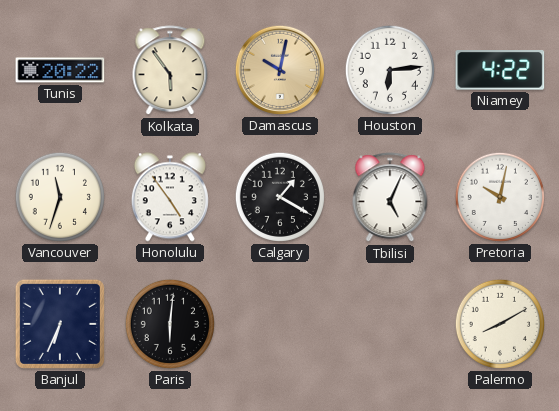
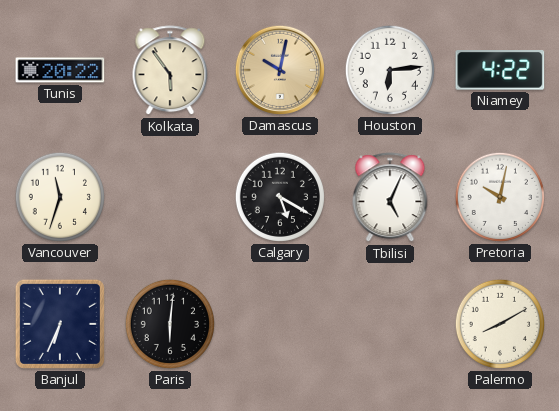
Honolulu: 4:54 -> none (170, 197)
Calgary: 1:20 -> 5:20 (280, 197)
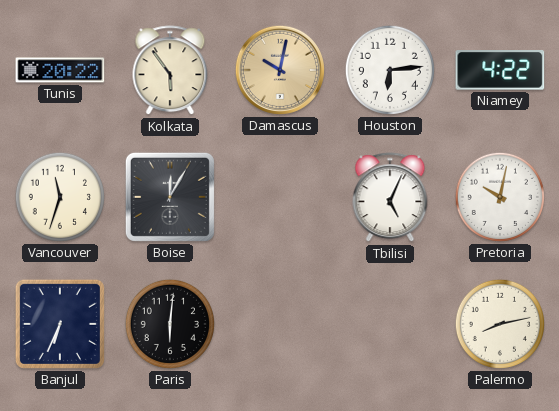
Boise: none -> 12:05 (170, 197)
Calgary: 5:20 -> none (280, 197)
Palermo: 8:10 -> 8:13 (500, 324)
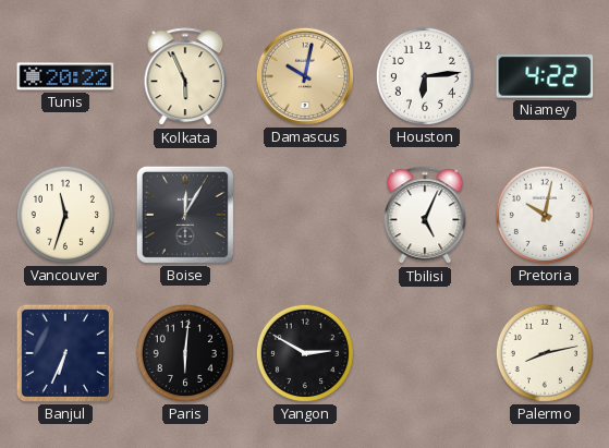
Kolkata: 5:54 -> 5:56 (185, 77)
Yangon: none -> 2:50 (305, 353)
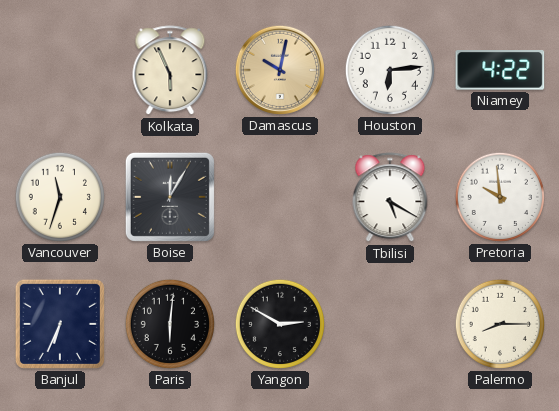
Tunis: 20:22 -> none (65, 76)
Tbilisi: 5:04 -> 5:20 (390, 198)
Pretoria: 10:02 -> 9:59 (500, 197)
Palermo: 8:13 -> 8:15 (500, 324)
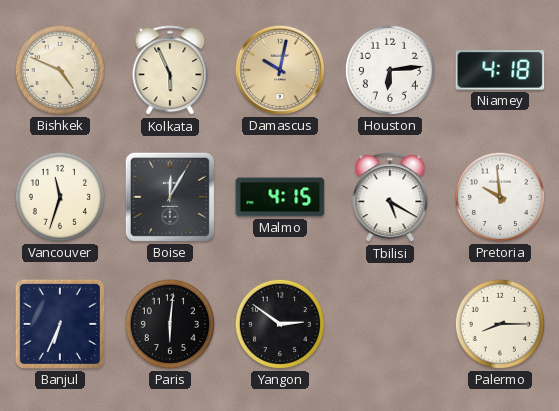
Bishkek: none -> 4:49 (60, 70)
Niamey: 4:22 -> 4:18 (500, 71)
Malmo: none -> 4:15 (280, 197)
Yangon: 2:50 -> 2:51 (280, 324)
